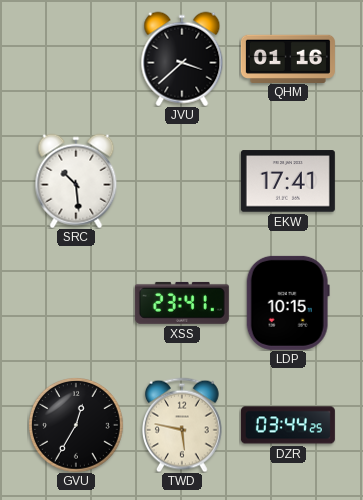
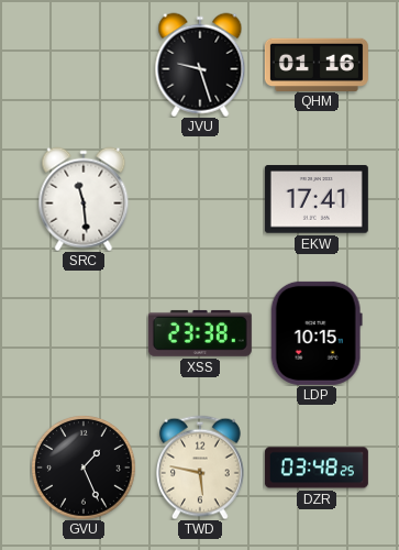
JVU: 3:38 -> 9:27 (200, 65)
SRC: 10:29 -> 11:29 (84, 199)
XSS: 23:41 -> 23:38 (200, 333)
GVU: 12:35 -> 1:26 (84, 468)
DZR: 03:44 -> 03:48 (317, 468)
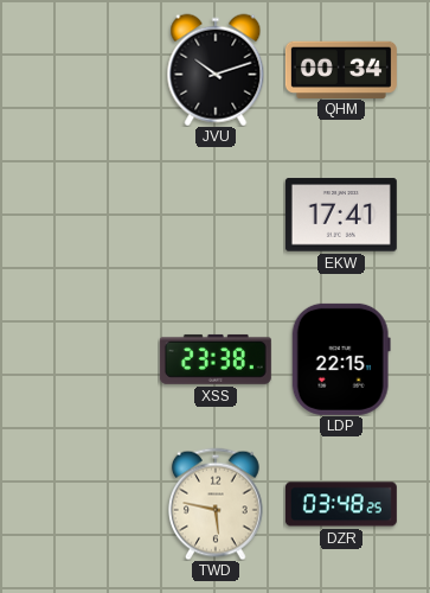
JVU: 9:27 -> 10:12 (216, 70)
QHM: 01:16 -> 00:34 (341, 69)
SRC: 11:29 -> none (84, 199)
LDP: 10:15 -> 22:15 (341, 359)
GVU: 1:26 -> none (84, 468)
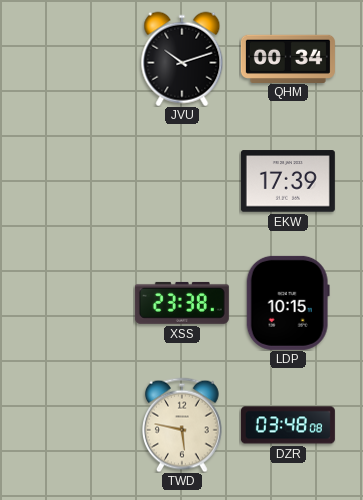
EKW: 17:41 -> 17:39 (288, 181)
LDP: 22:15 -> 10:15 (288, 303)
DZR: 03:48:25 -> 03:48:08 (288, 425)
